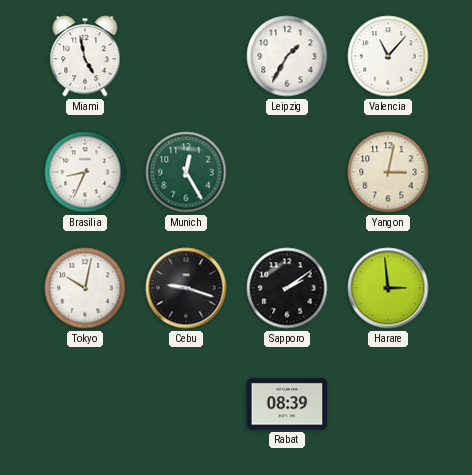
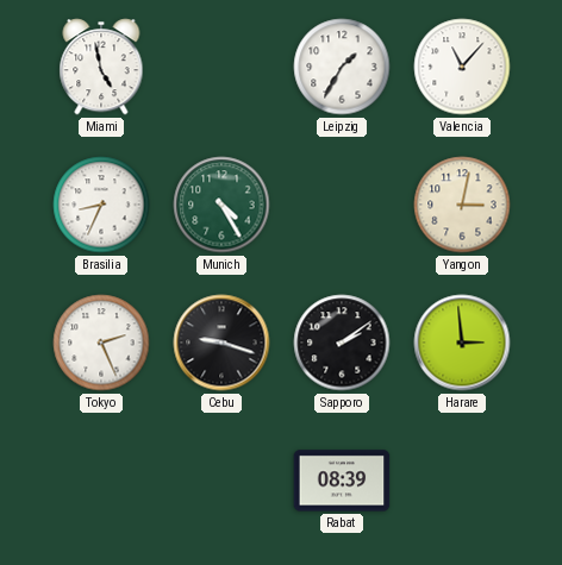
Munich: 12:25 -> 4:25 (221, 205)
Tokyo: 10:02 -> 2:26 (101, 343)
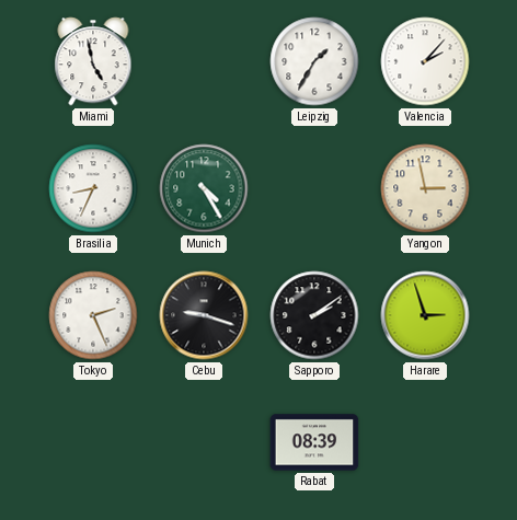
Valencia: 11:07 -> 2:07 (425, 61)
Yangon: 3:02 -> 2:58 (425, 188)
Harare: 2:59 -> 2:57 (425, 315)
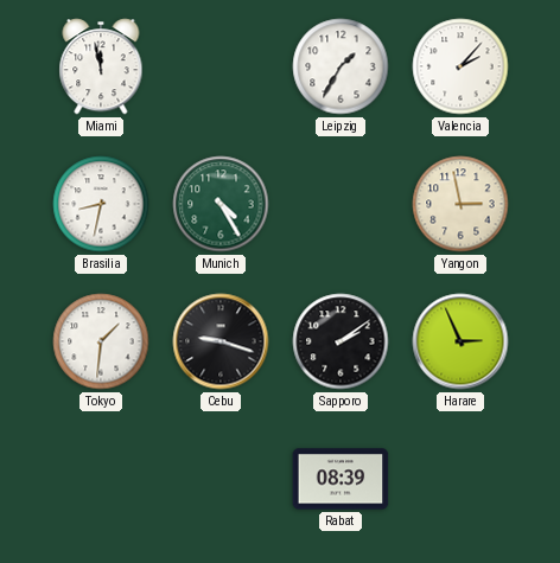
Miami: 4:58 -> 11:58 (101, 66)
Brasilia: 8:34 -> 8:32 (101, 204)
Tokyo: 2:26 -> 1:31 (101, 341)
Harare: 2:57 -> 2:56 (460, 341)
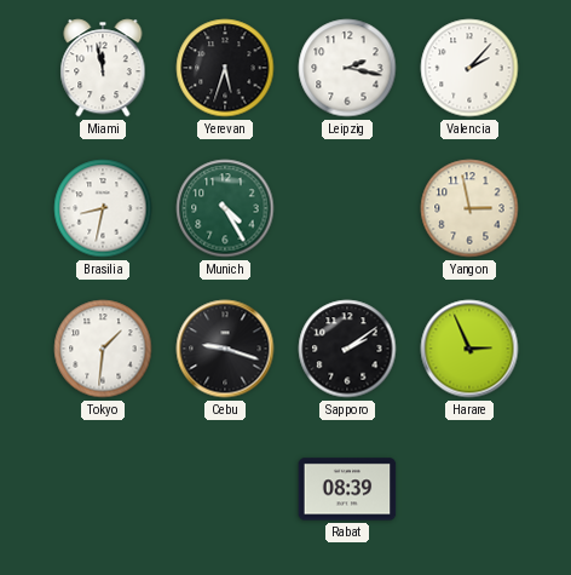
Yerevan: none -> 5:33 (225, 68)
Leipzig: 1:35 -> 2:17 (347, 68)
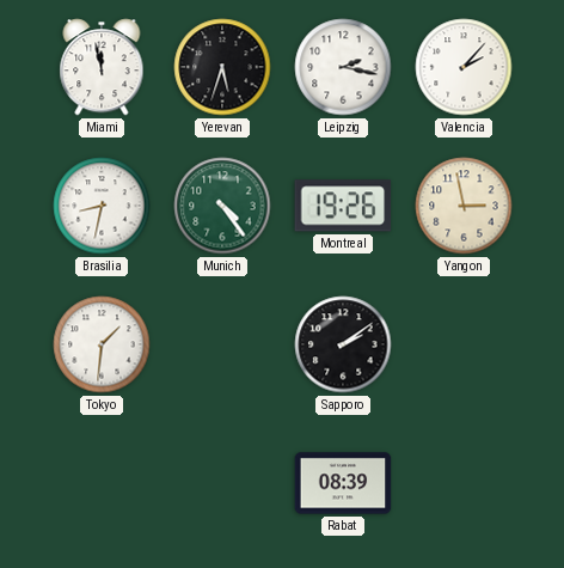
Munich: 4:25 -> 4:24 (222, 206)
Montreal: none -> 19:26 (343, 206)
Cebu: 9:18 -> none (225, 349)
Harare: 2:56 -> none (469, 349)
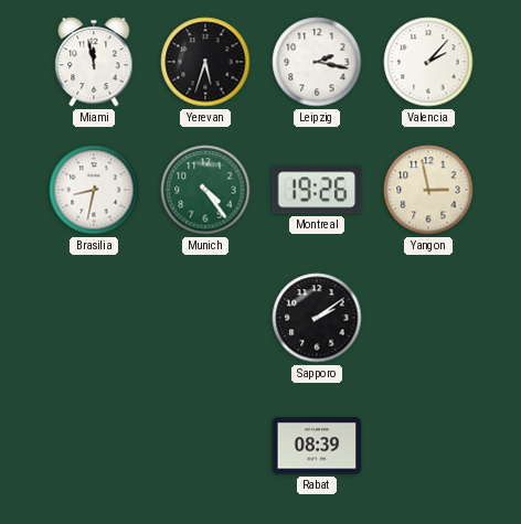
Tokyo: 1:31 -> none (102, 344)
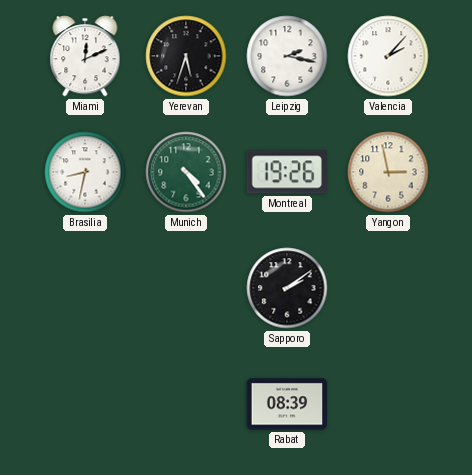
Miami: 11:58 -> 12:11 (85, 56)
